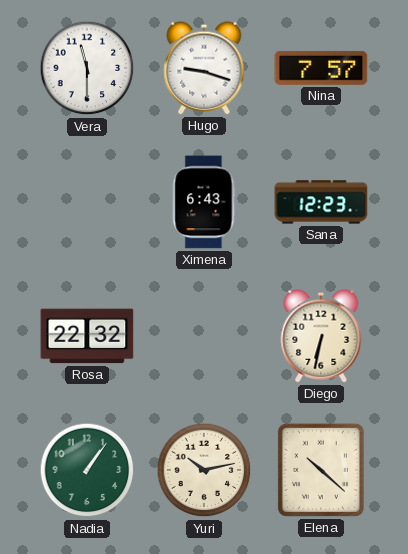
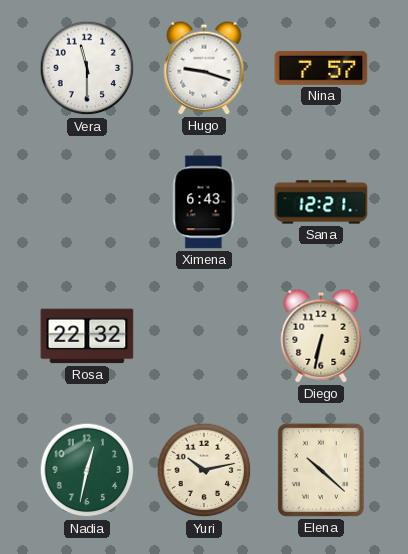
Sana: 12:23 -> 12:21 (321, 202)
Nadia: 1:06 -> 12:32 (87, 470)
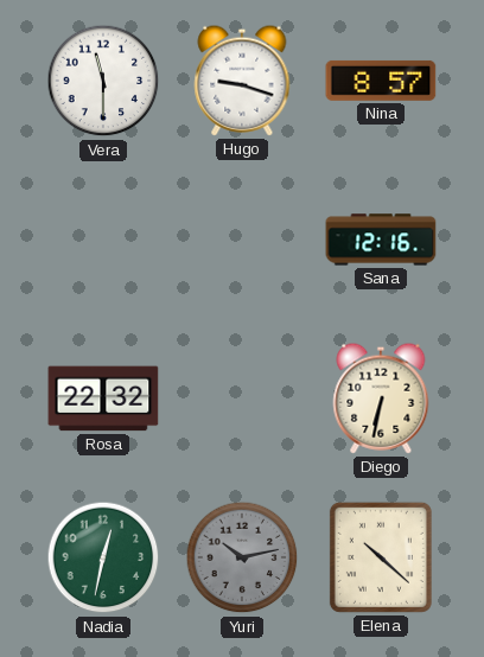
Nina: 7:57 -> 8:57 (381, 81)
Ximena: 6:43 -> none (204, 202)
Sana: 12:21 -> 12:16 (381, 240)
Yuri dial: cream -> grey (242, 557)
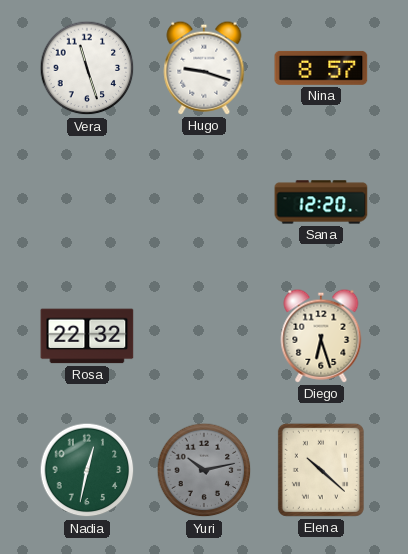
Vera: 11:30 -> 11:27 (87, 68)
Sana: 12:16 -> 12:20 (321, 202)
Diego: 6:32 -> 6:27 (321, 336)
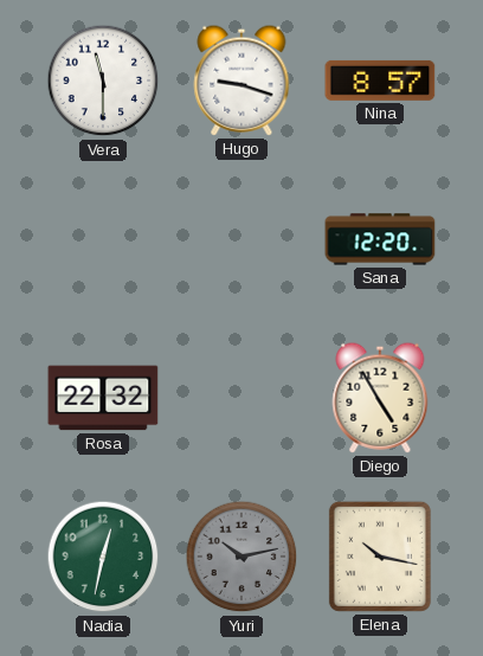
Vera: 11:27 -> 11:30 (103, 81)
Diego: 6:27 -> 4:55 (380, 398)
Elena: 10:22 -> 10:17 (380, 557)
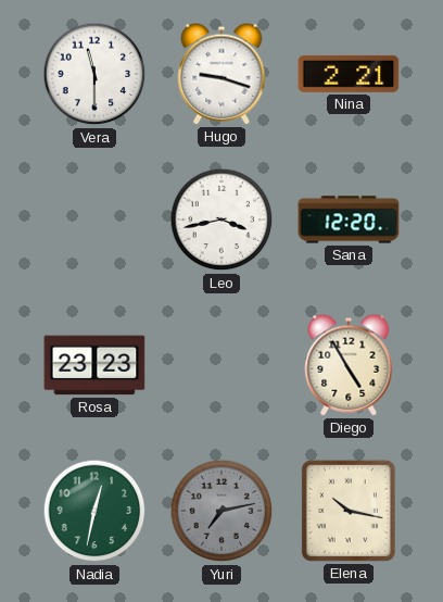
Nina: 8:57 -> 2:21 (349, 74)
Leo: none -> 3:43 (221, 220)
Rosa: 22:32 -> 23:23 (94, 365)
Yuri: 10:13 -> 7:13 (221, 511)
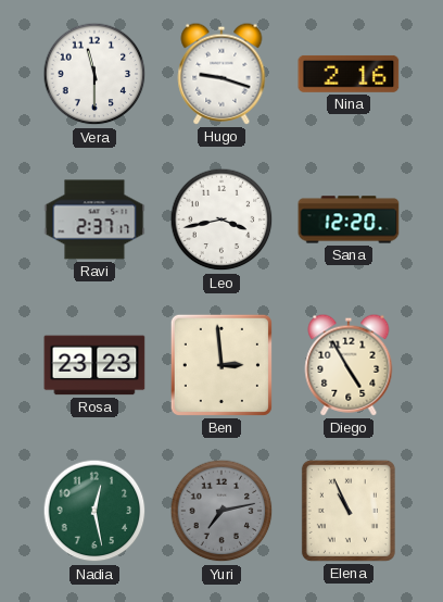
Nina: 2:21 -> 2:16 (349, 74)
Ravi: none -> 2:37 (94, 220)
Ben: none -> 2:59 (221, 365)
Nadia: 12:32 -> 12:28 (94, 511)
Elena: 10:17 -> 10:56 (349, 511)
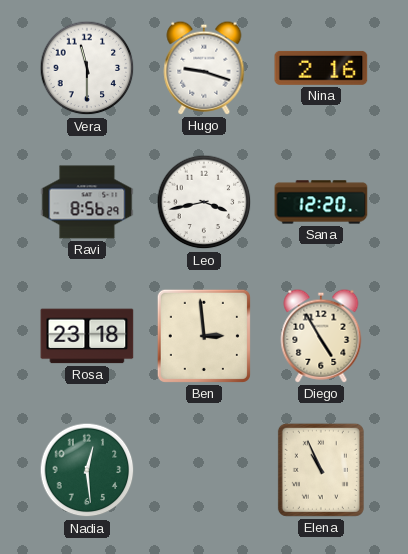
Ravi: 2:37 -> 8:56 (87, 202)
Rosa: 23:23 -> 23:18 (87, 336)
Nadia: 12:28 -> 12:29 (87, 470)
Yuri: 7:13 -> none (221, 511)
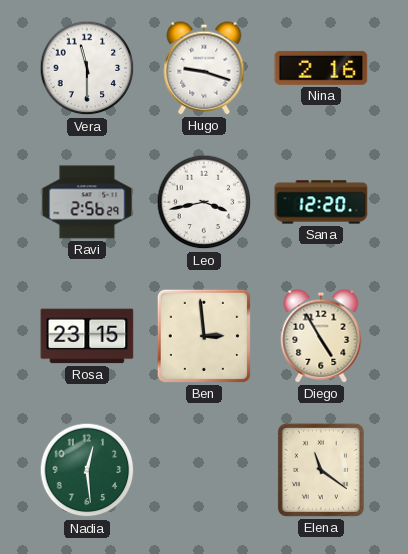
Ravi: 8:56 -> 2:56 (87, 202)
Rosa: 23:18 -> 23:15 (87, 336)
Elena: 10:56 -> 11:21 (321, 470)
